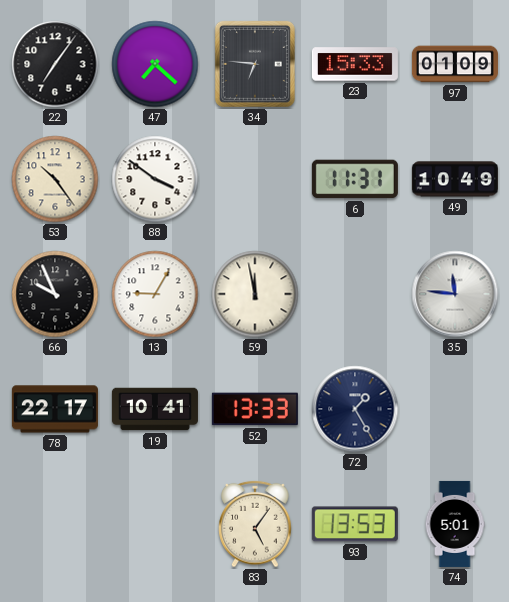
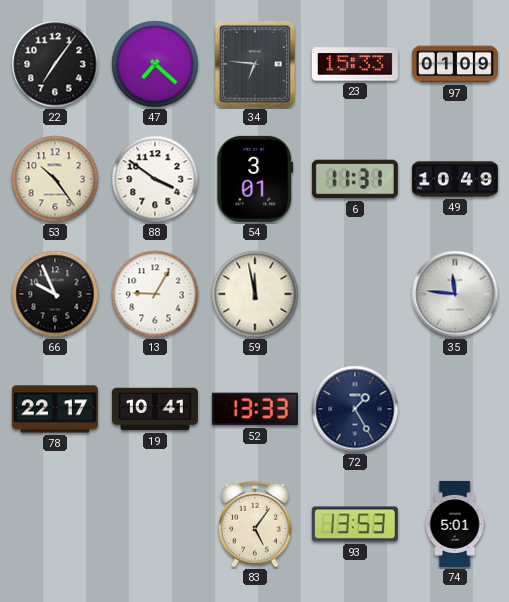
54: none -> 3:01 (255, 179)
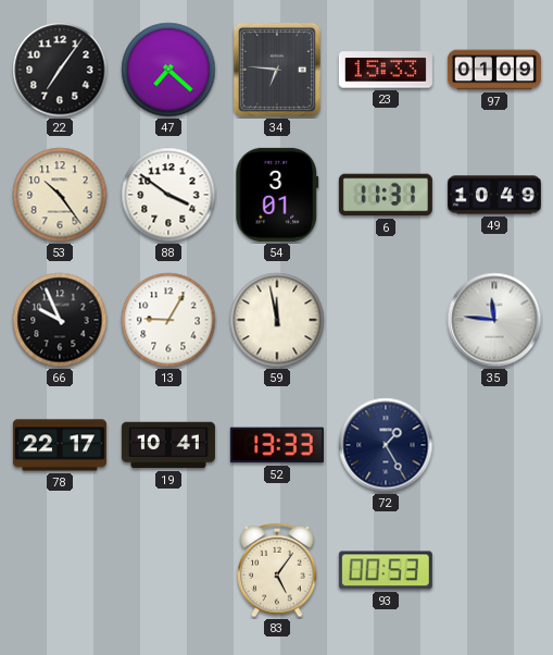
93: 13:53 -> 00:53 (386, 570)
74: 5:01 -> none (455, 524)
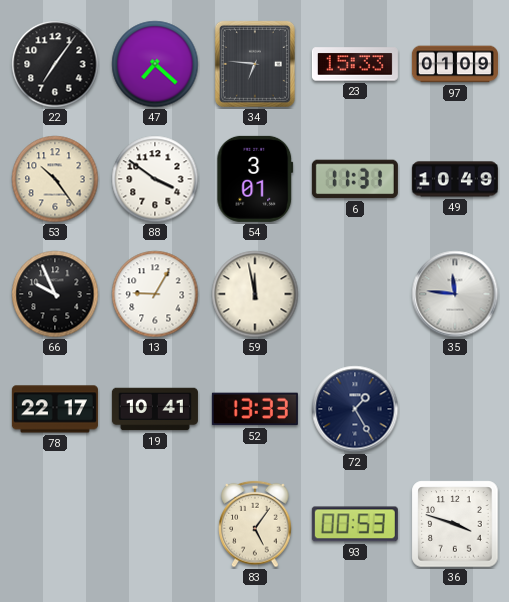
36: none -> 3:48 (455, 524)
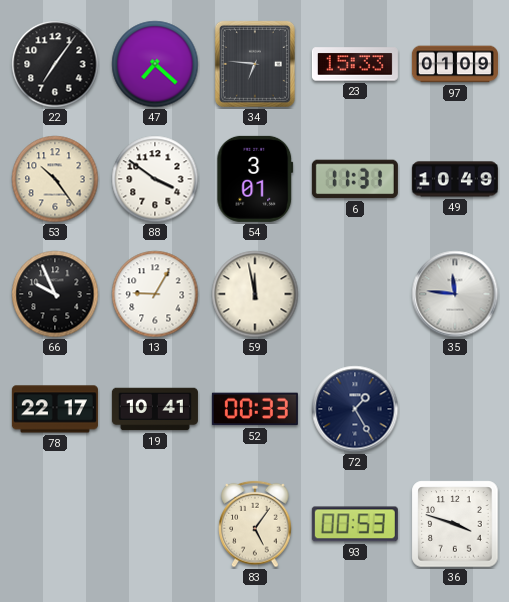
52: 13:33 -> 00:33 (255, 409)
